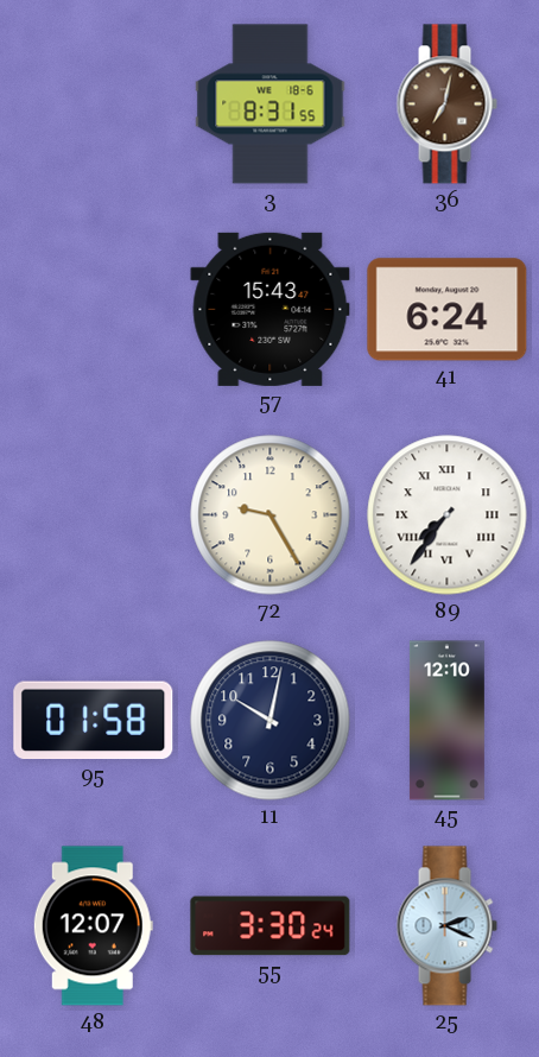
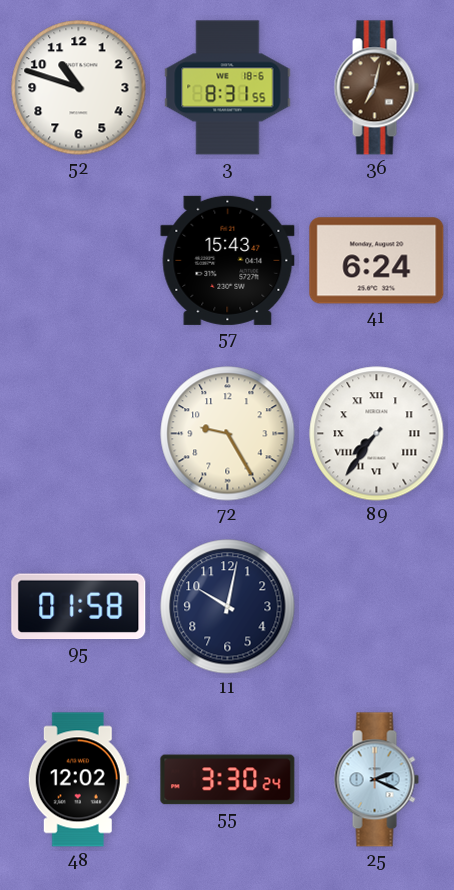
52: none -> 10:48 (79, 88)
45: 12:10 -> none (446, 721)
48: 12:07 -> 12:02 (78, 780)
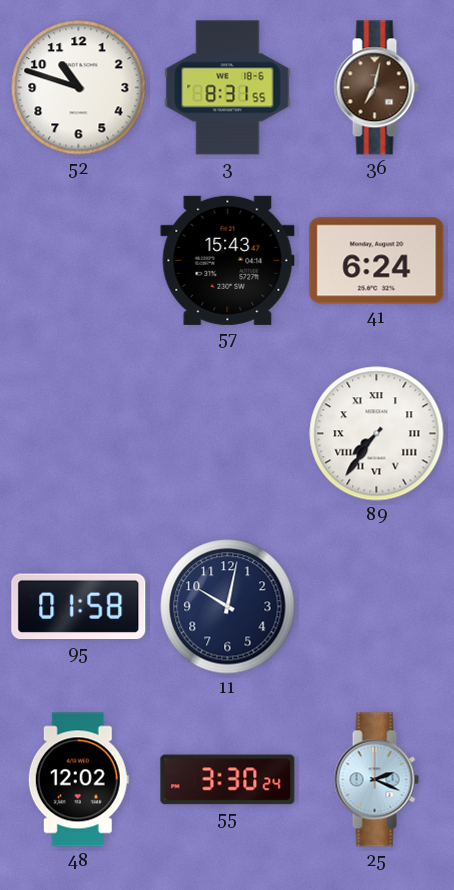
72: 9:25 -> none (228, 434)
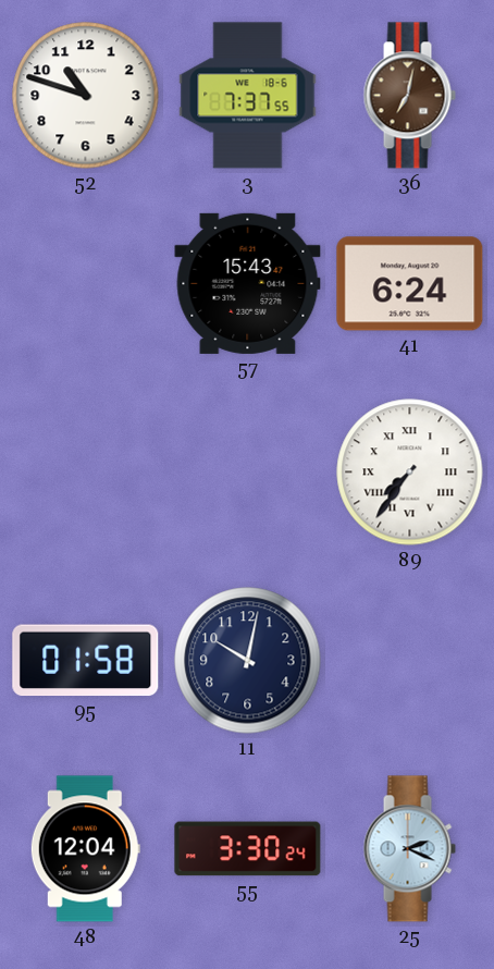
3: 8:31 -> 7:37 (248, 96)
48: 12:02 -> 12:04 (85, 849)
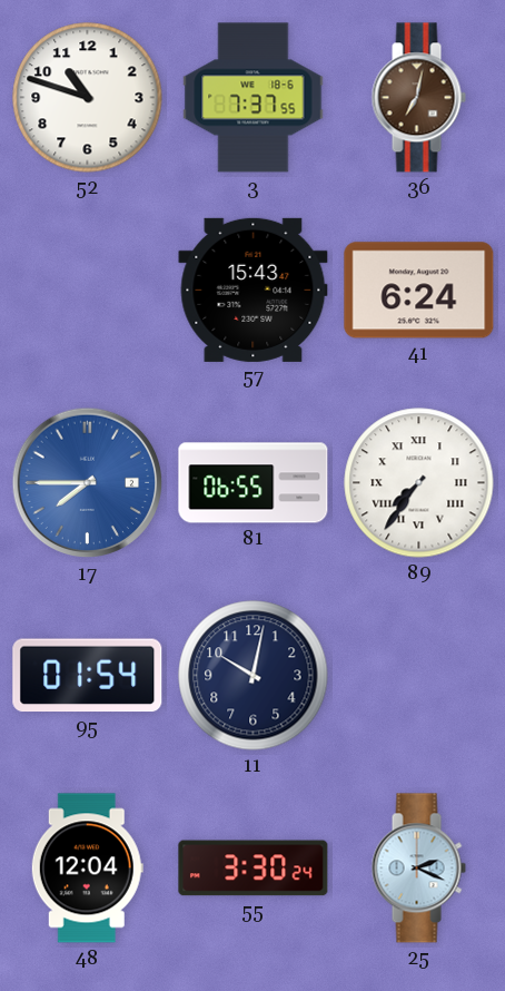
17: none -> 7:45 (88, 483)
81: none -> 06:55 (254, 483)
95: 01:58 -> 01:54 (88, 676)
